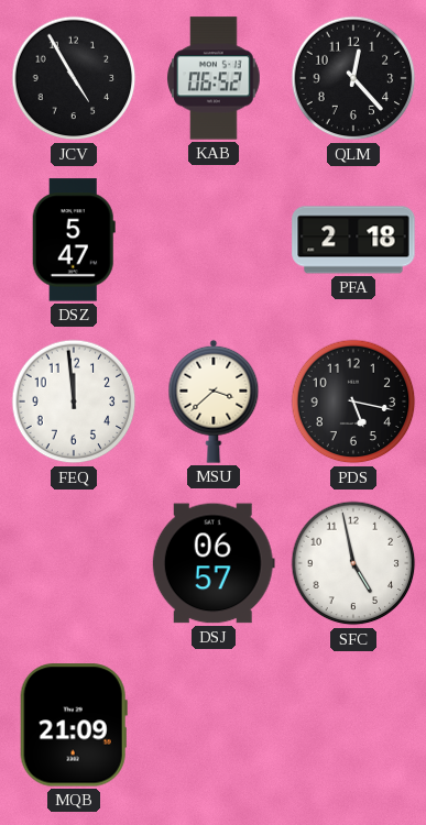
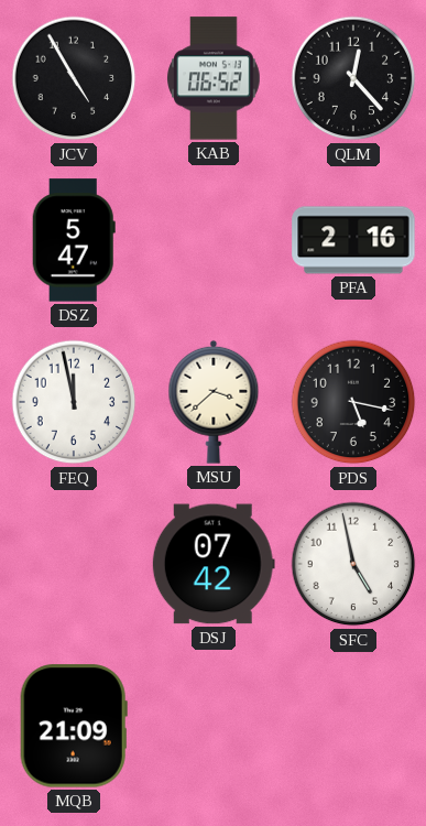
PFA: 2:18 -> 2:16 (353, 240)
FEQ: 11:59 -> 11:58 (74, 402)
DSJ: 06:57 -> 07:42 (214, 564)
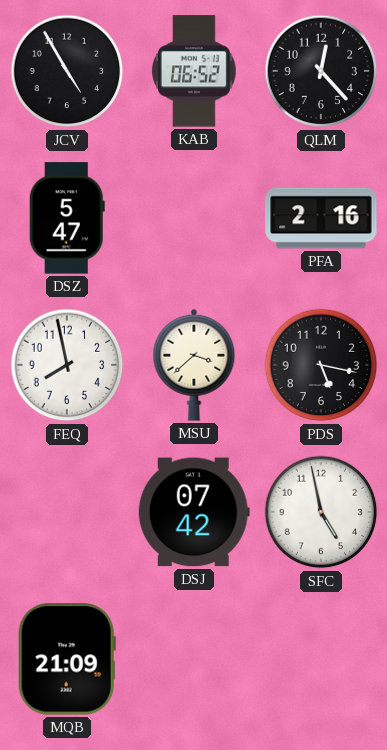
FEQ: 11:58 -> 7:58 (67, 365)
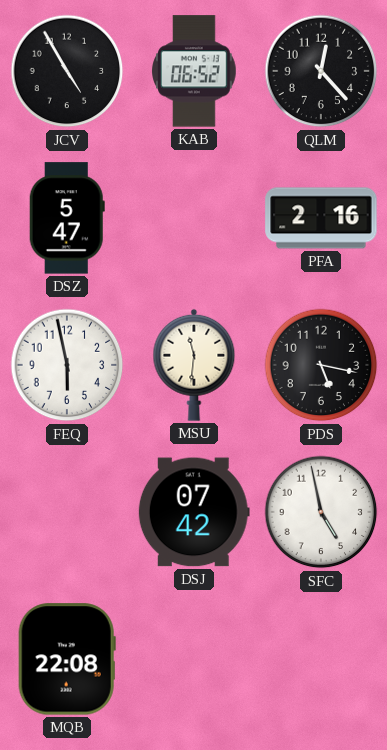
FEQ: 7:58 -> 5:58 (67, 365)
MSU: 3:38 -> 11:31 (194, 365)
MQB: 21:09 -> 22:08 (67, 659)
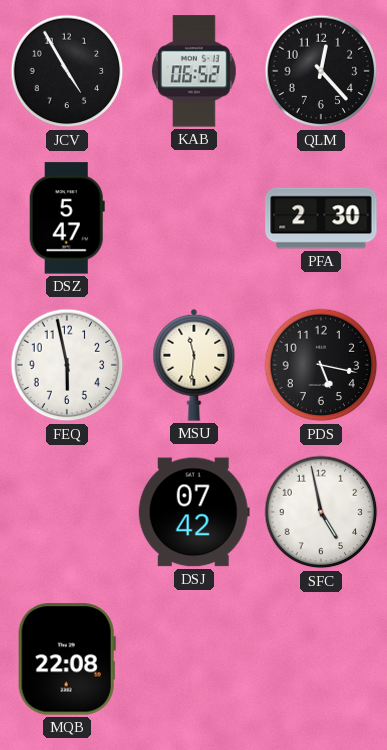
PFA: 2:16 -> 2:30 (321, 218)
